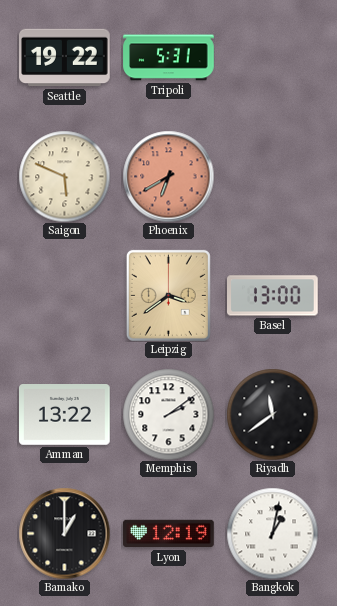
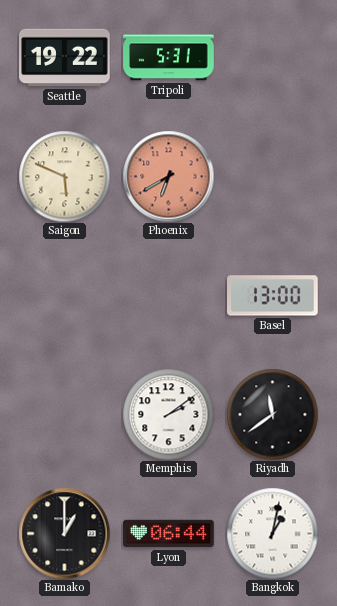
Leipzig: 3:39 -> none (168, 295)
Amman: 13:22 -> none (65, 415)
Lyon: 12:19 -> 06:44 (169, 534)
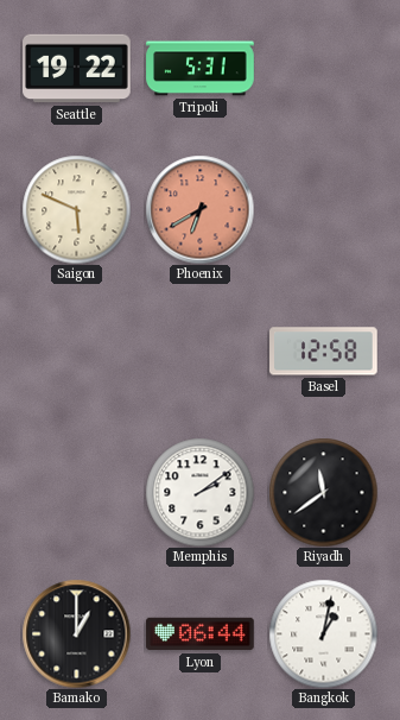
Basel: 13:00 -> 12:58 (324, 352)
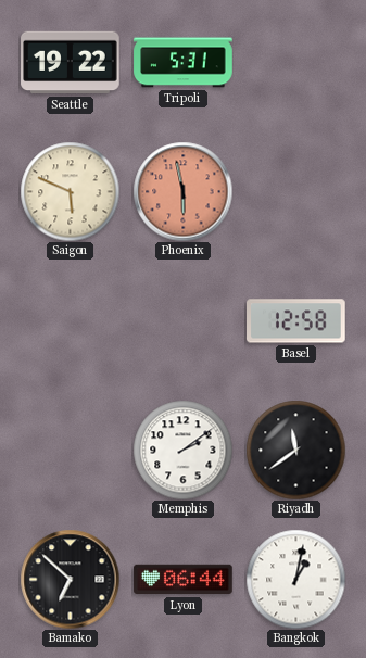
Phoenix: 6:40 -> 5:58 (182, 191)
Bamako: 1:00 -> 6:52 (70, 579)
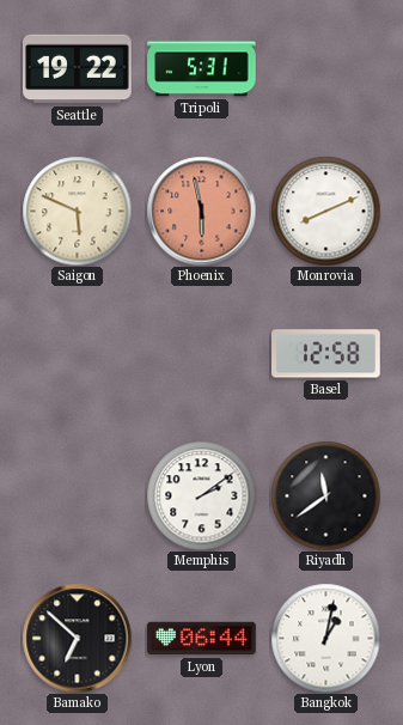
Monrovia: none -> 8:11 (325, 211)
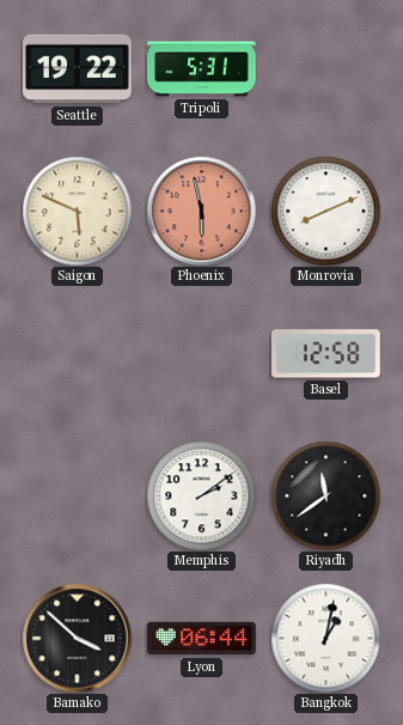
Bamako: 6:52 -> 3:52 (77, 638)
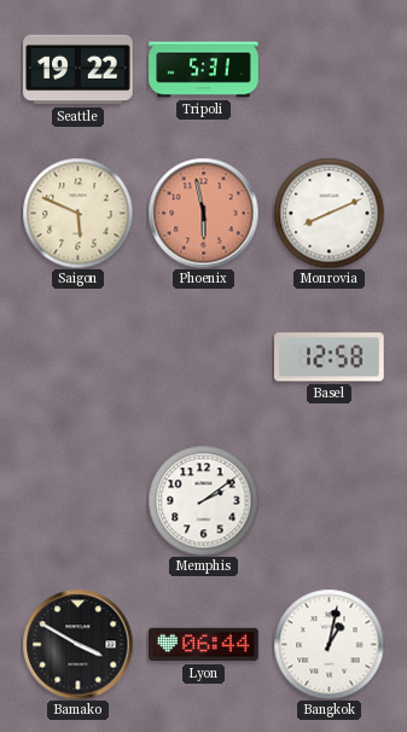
Riyadh: 11:39 -> none (325, 495)
Bamako: 3:52 -> 3:50 (77, 644)
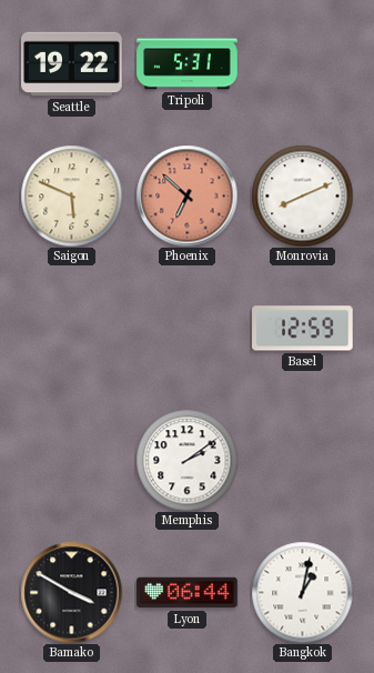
Phoenix: 5:58 -> 6:52 (186, 195)
Basel: 12:58 -> 12:59 (303, 329)
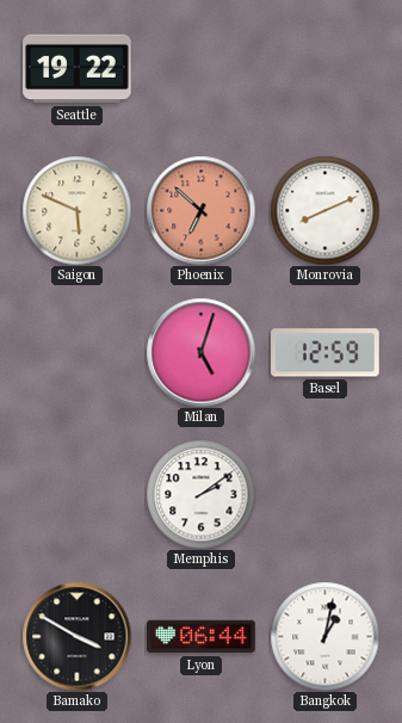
Tripoli: 5:31 -> none (188, 64)
Milan: none -> 5:03 (200, 352)
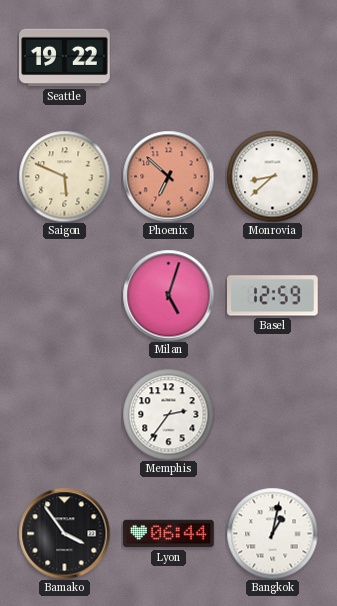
Monrovia: 8:11 -> 8:38 (272, 176)
Memphis: 2:09 -> 2:36 (168, 414)
Bamako: 3:50 -> 3:54 (64, 533)
